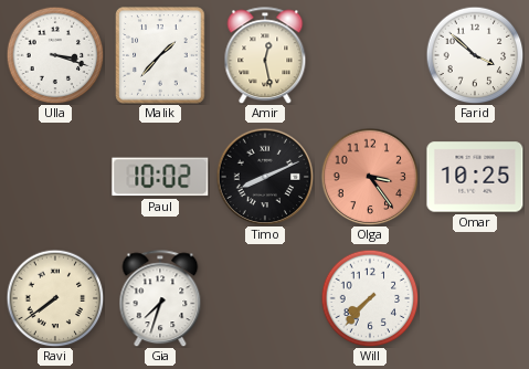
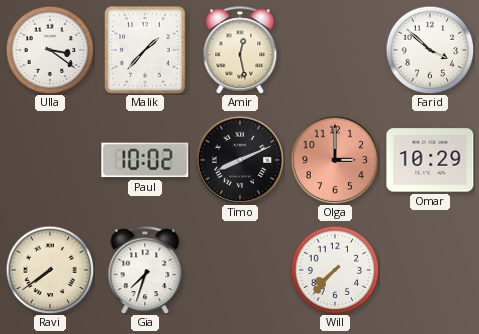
Ulla: 3:18 -> 3:21 (50, 50)
Olga: 3:24 -> 3:00 (335, 160)
Omar: 10:25 -> 10:29 (430, 160)
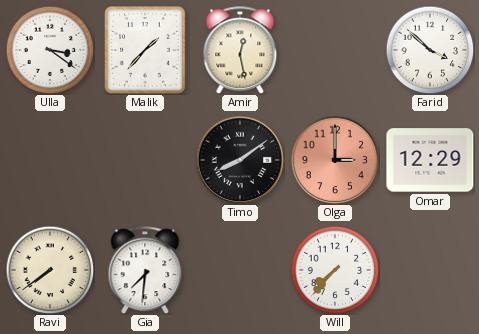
Paul: 10:02 -> none (145, 160)
Timo: 8:11 -> 8:09 (240, 160)
Omar: 10:29 -> 12:29 (430, 160)
Gia: 7:33 -> 7:31 (145, 270)
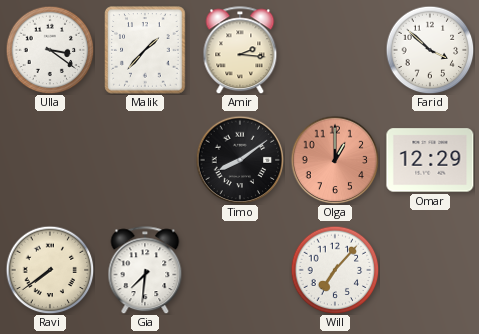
Amir: 12:28 -> 2:16 (240, 50)
Olga: 3:00 -> 1:00 (335, 160)
Will: 7:37 -> 7:07 (335, 270)
